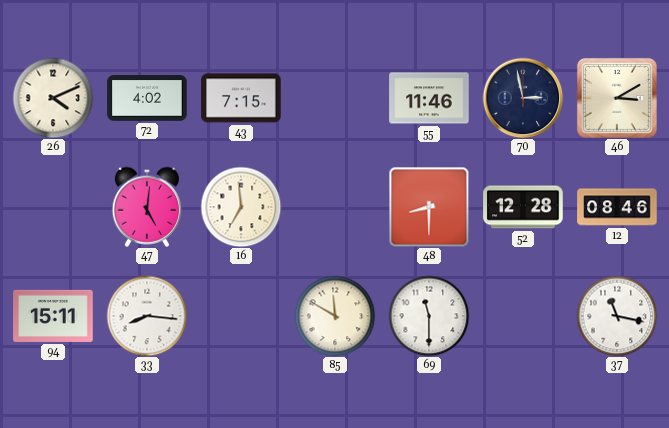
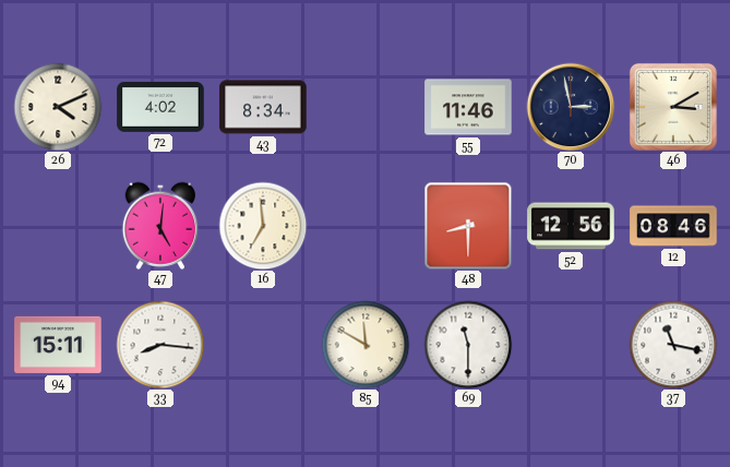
43: 7:15 -> 8:34 (263, 107)
52: 12:28 -> 12:56 (571, 226)
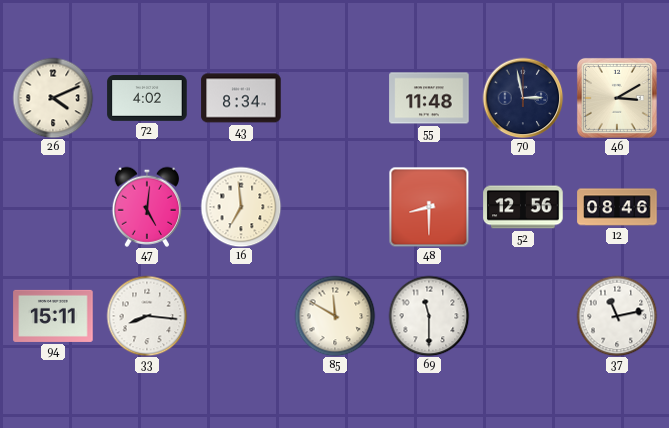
55: 11:46 -> 11:48 (429, 98)
37: 11:17 -> 11:13 (617, 316)
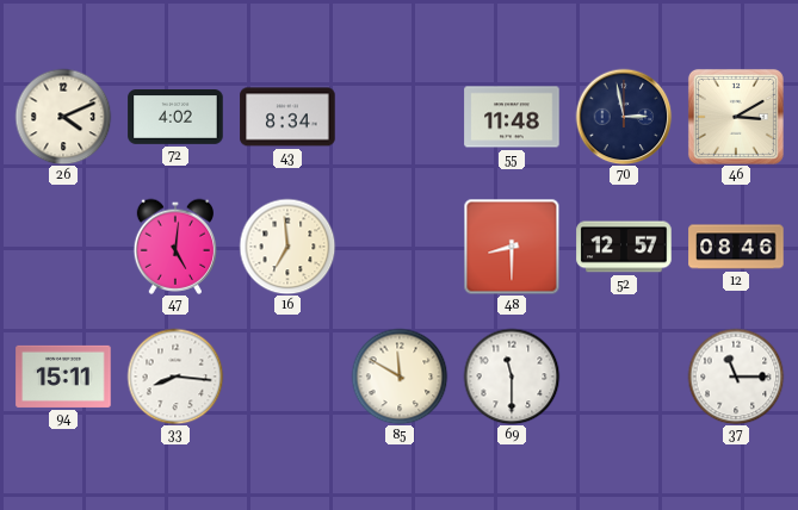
52: 12:56 -> 12:57 (624, 247)
37: 11:13 -> 11:15 (736, 377)
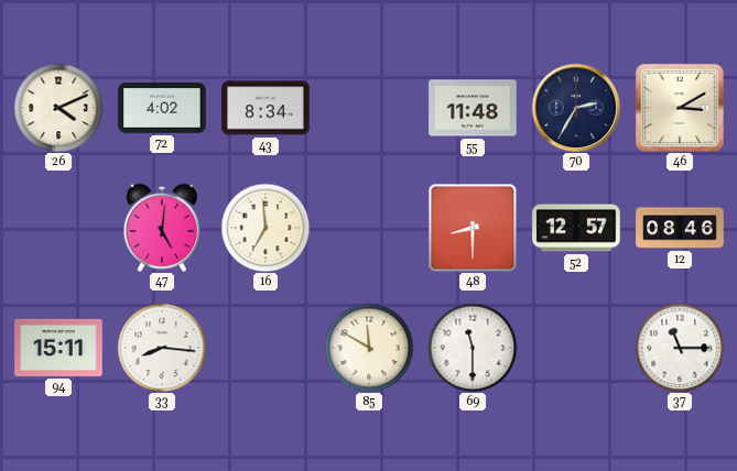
70: 2:58 -> 2:35 (576, 108)
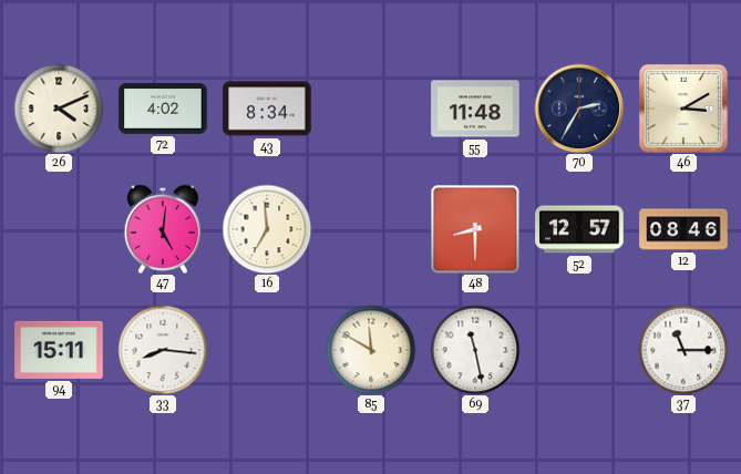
69: 11:30 -> 11:28 (475, 350)
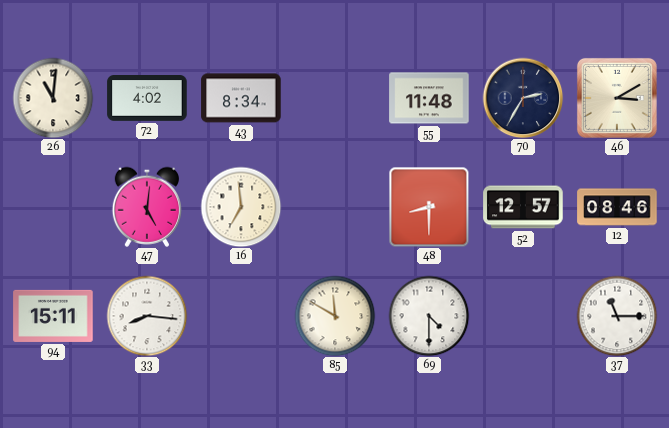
26: 4:11 -> 11:01 (53, 98)
69: 11:28 -> 4:30 (429, 316)
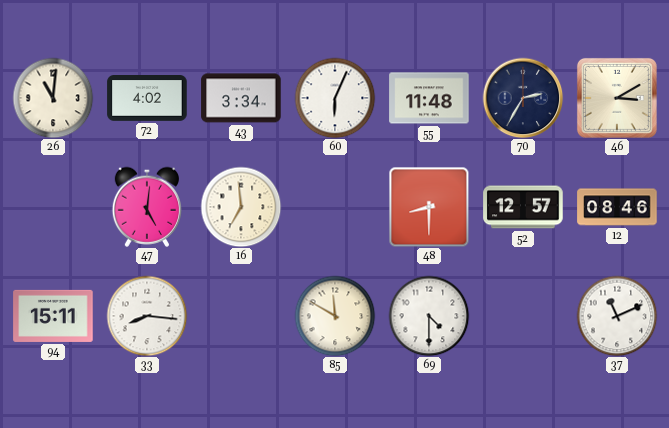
43: 8:34 -> 3:34 (241, 98)
60: none -> 6:04 (335, 98)
37: 11:15 -> 11:11 (617, 316)
